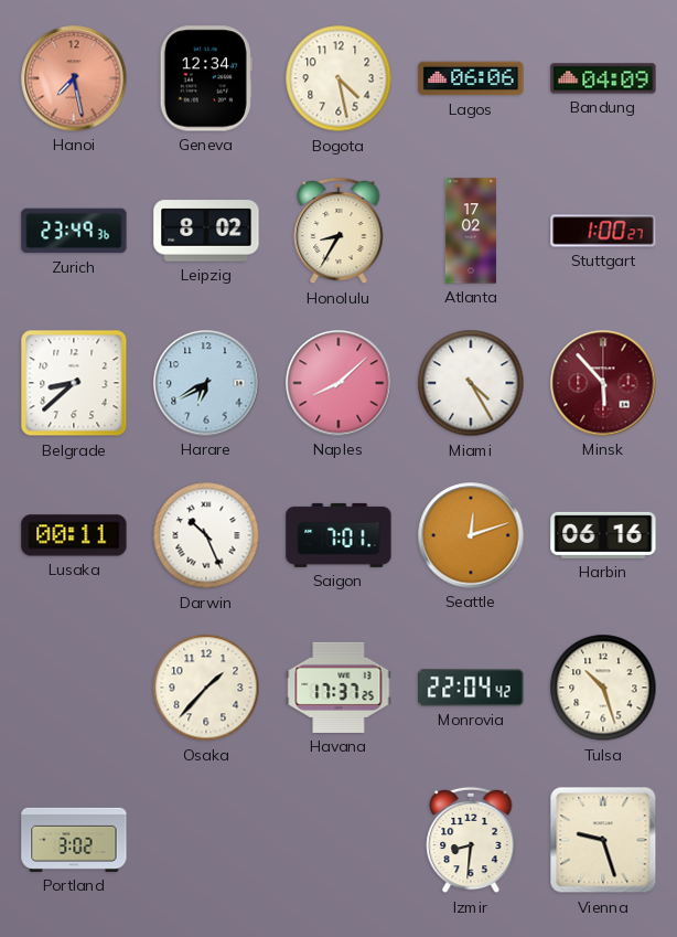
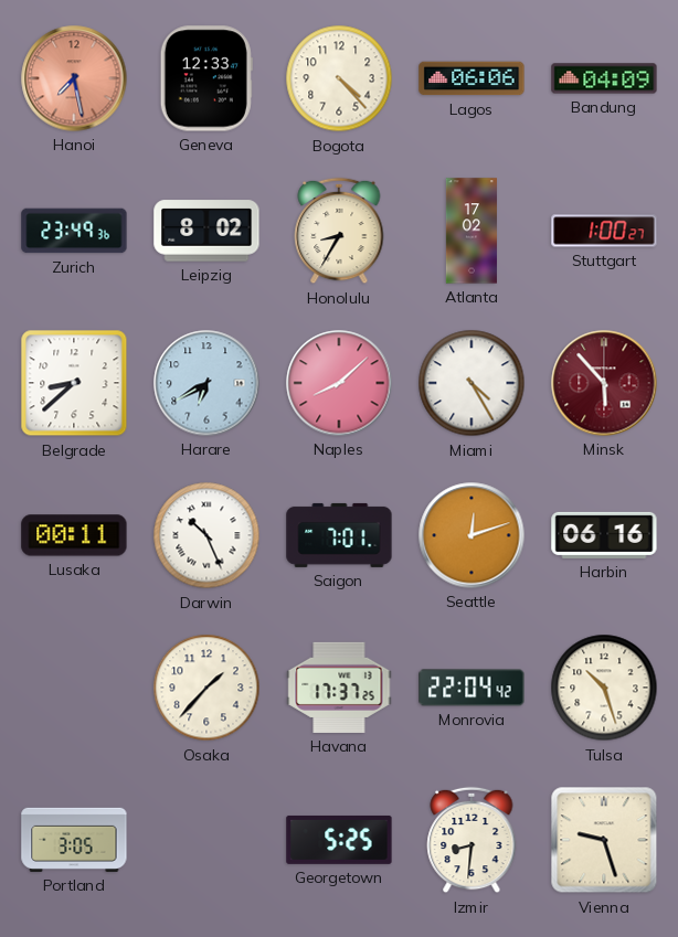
Geneva: 12:34 -> 12:33 (206, 78)
Bogota: 4:28 -> 4:23 (339, 78)
Portland: 3:02 -> 3:05 (74, 840)
Georgetown: none -> 5:25 (339, 840)
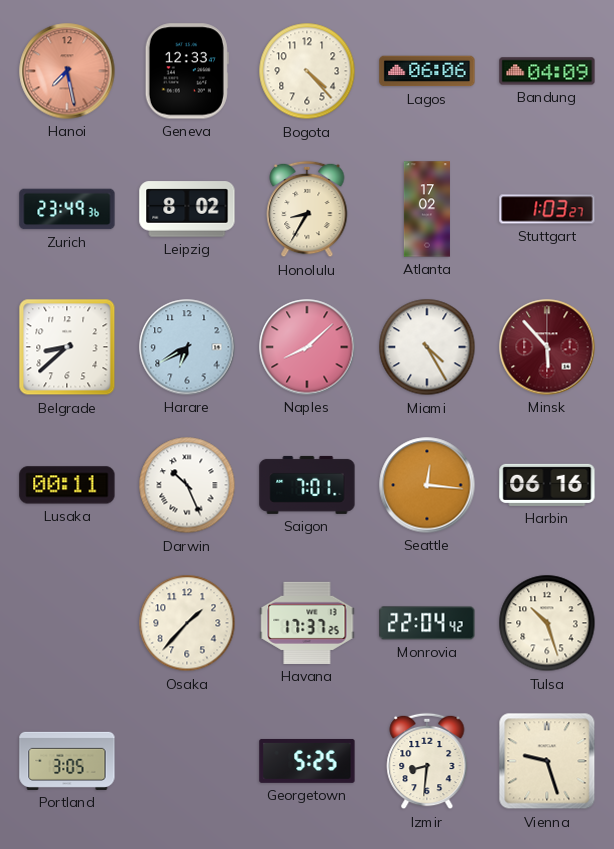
Stuttgart: 1:00 -> 1:03 (547, 209)
Seattle: 12:12 -> 12:16 (427, 485)
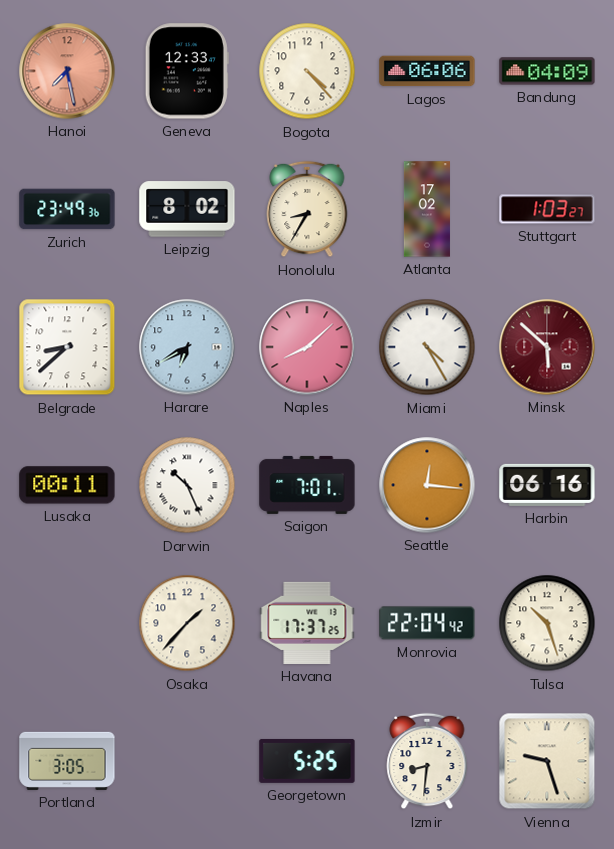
Minsk: 5:53 -> 5:52 (547, 347)
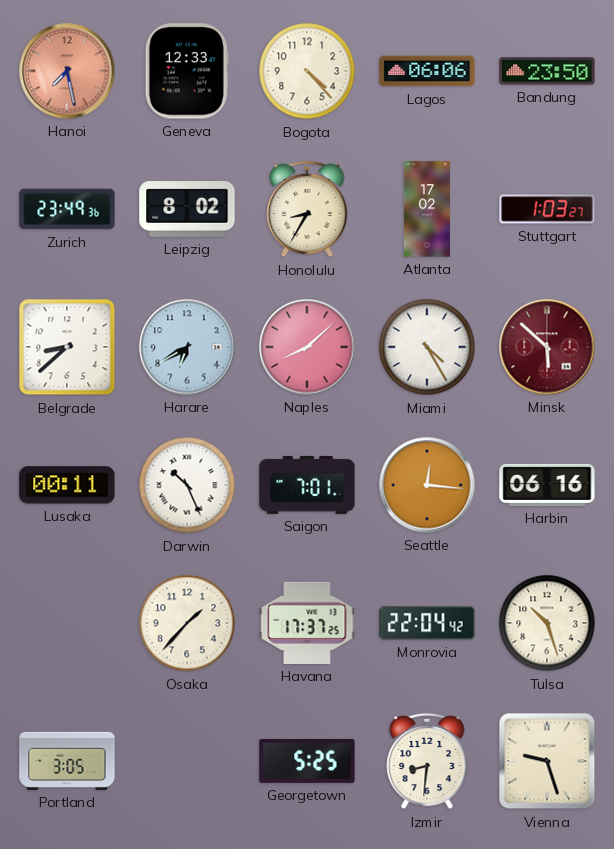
Bandung: 04:09 -> 23:50 (547, 71)
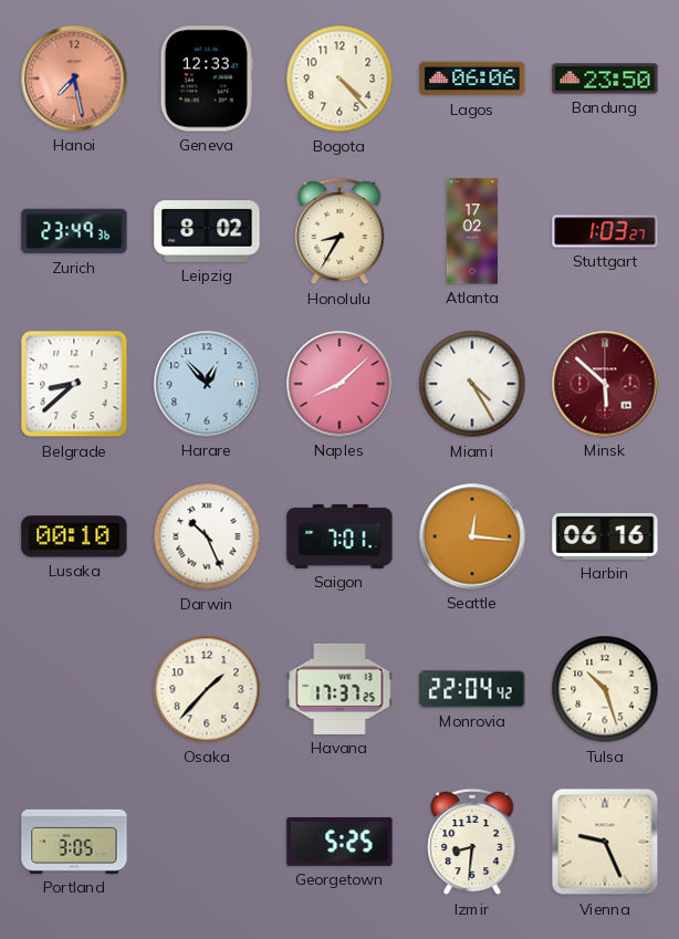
Harare: 6:40 -> 12:53 (207, 384)
Lusaka: 00:11 -> 00:10 (74, 536)
Vienna: 9:27 -> 9:26 (605, 842)
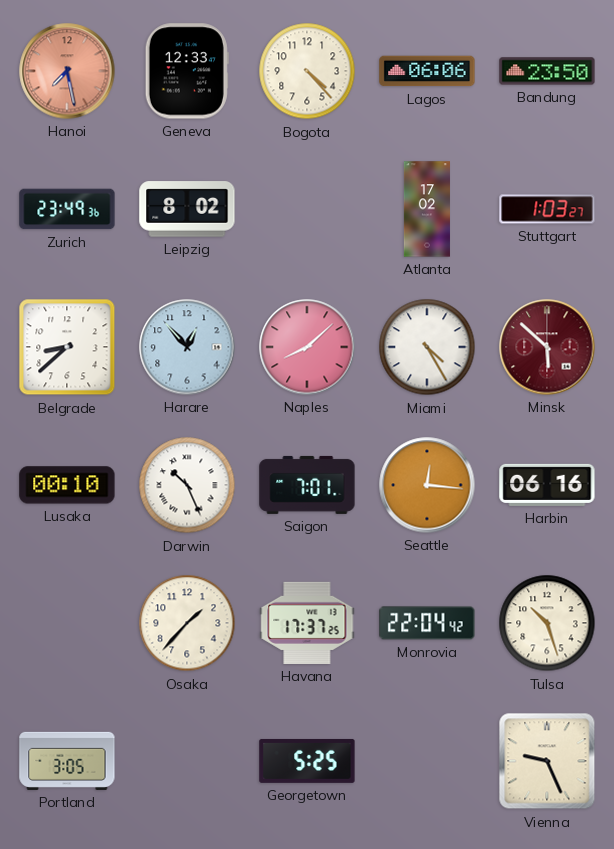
Honolulu: 8:35 -> none (339, 231)
Izmir: 8:31 -> none (472, 842)
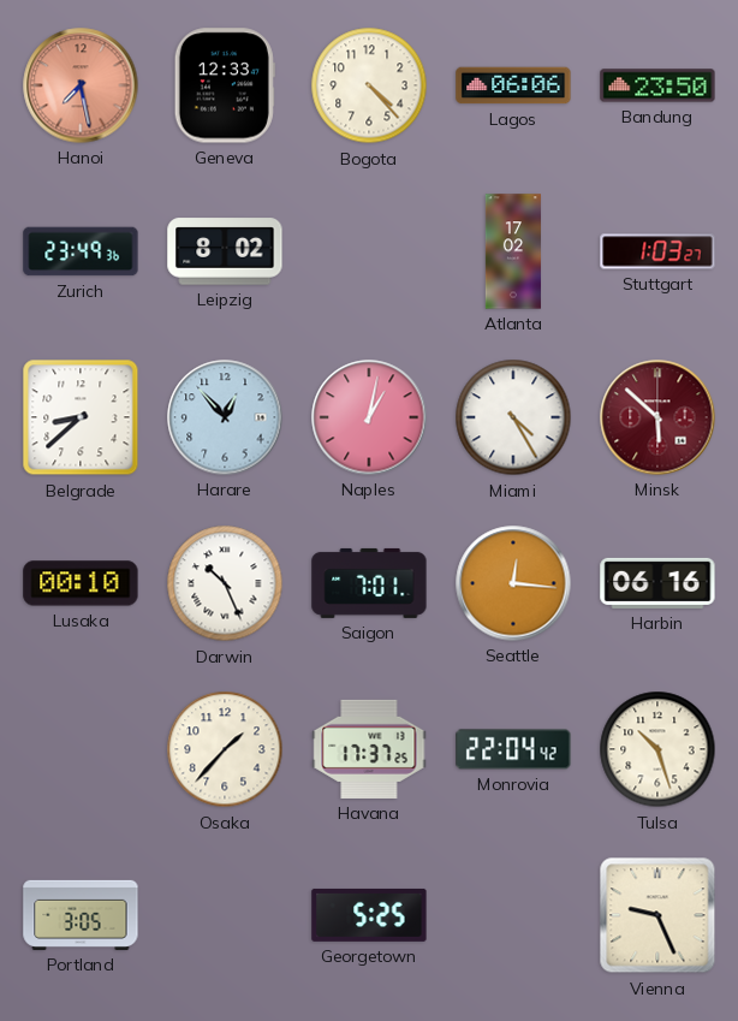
Naples: 8:08 -> 1:02 (369, 417)
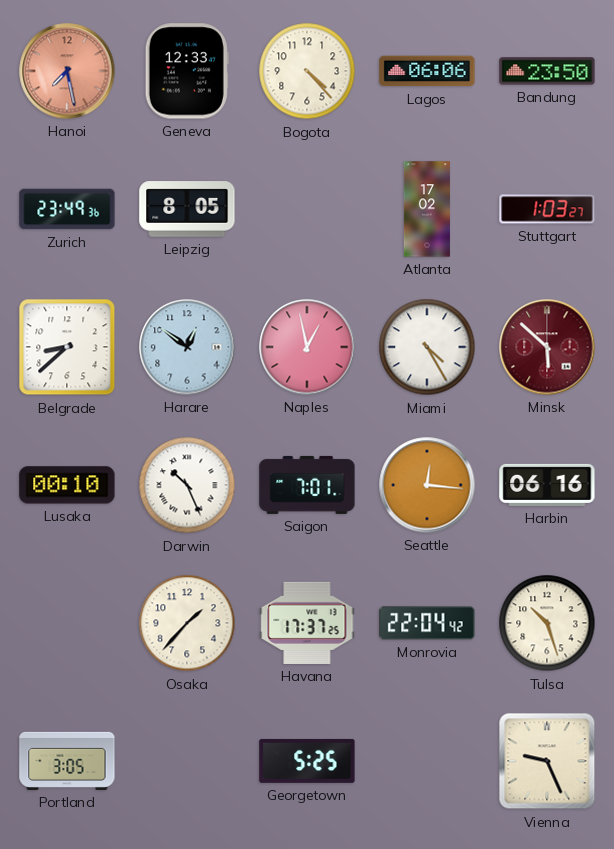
Leipzig: 8:02 -> 8:05 (187, 209)
Harare: 12:53 -> 12:51 (187, 347)
Naples: 1:02 -> 12:58 (307, 347)
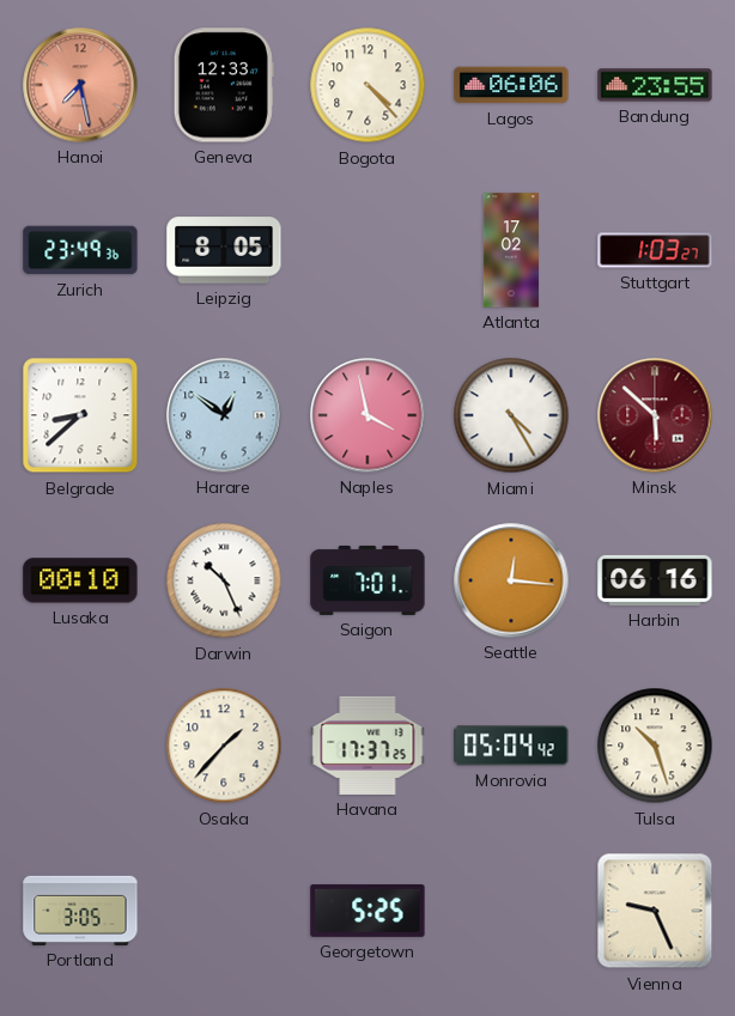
Bandung: 23:50 -> 23:55 (655, 85)
Naples: 12:58 -> 3:58 (367, 415)
Monrovia: 22:04 -> 05:04 (511, 746)
